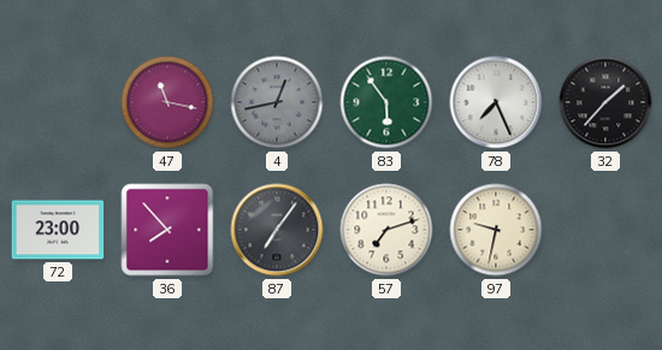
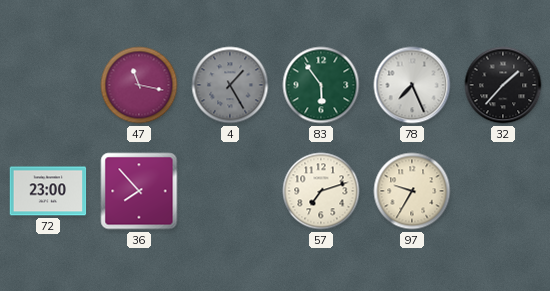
4: 12:43 -> 1:25 (230, 85)
87: 7:06 -> none (277, 230)
97: 9:32 -> 9:35 (412, 191)
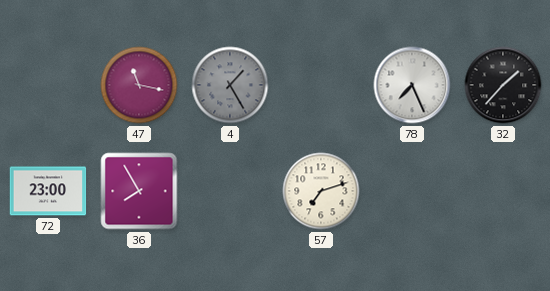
83: 5:54 -> none (321, 85)
36: 7:53 -> 7:55 (139, 191)
97: 9:35 -> none (412, 191)
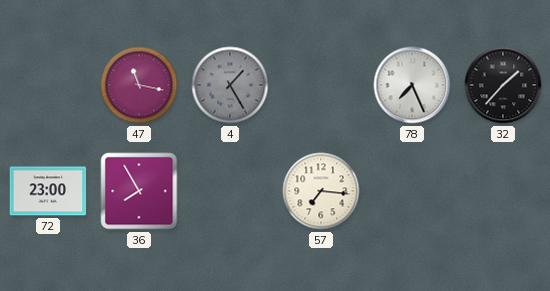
57: 7:12 -> 7:16 (321, 191)
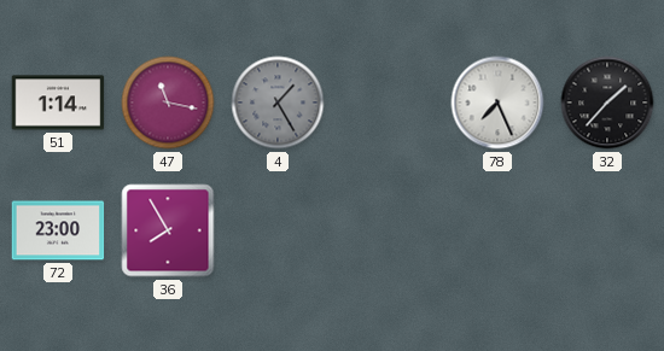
51: none -> 1:14 (58, 103)
57: 7:16 -> none (321, 191)
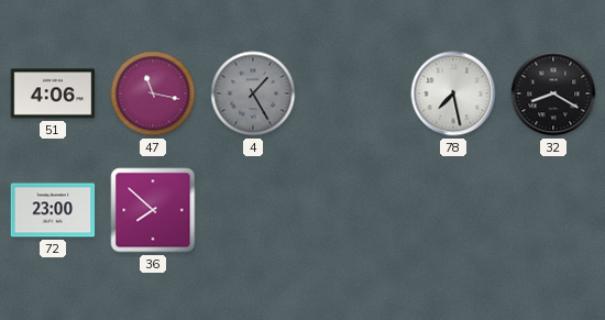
51: 1:14 -> 4:06 (53, 93)
78: 7:26 -> 7:28 (453, 93)
32: 1:37 -> 8:20 (553, 93)
36: 7:55 -> 7:52 (153, 210)
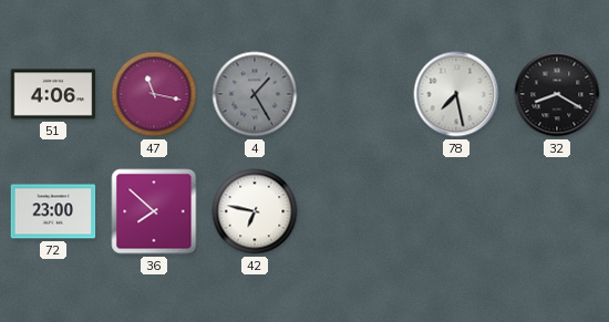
42: none -> 6:47 (255, 211)
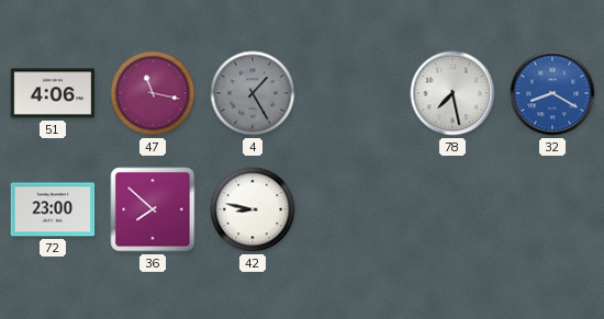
32 dial: black -> blue (552, 93)
42: 6:47 -> 8:47 (253, 209)
